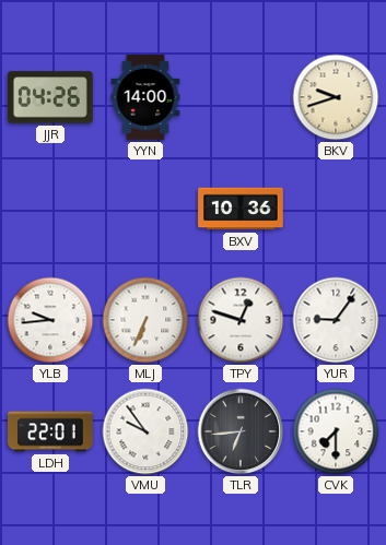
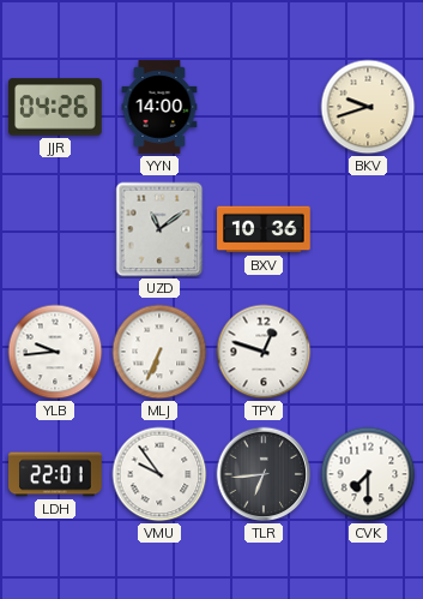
UZD: none -> 11:09 (159, 229)
YUR: 9:06 -> none (336, 320)
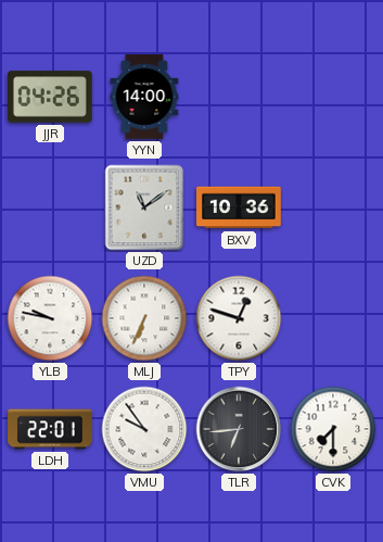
BKV: 9:42 -> none (368, 107)
YLB: 9:44 -> 9:47 (50, 318)
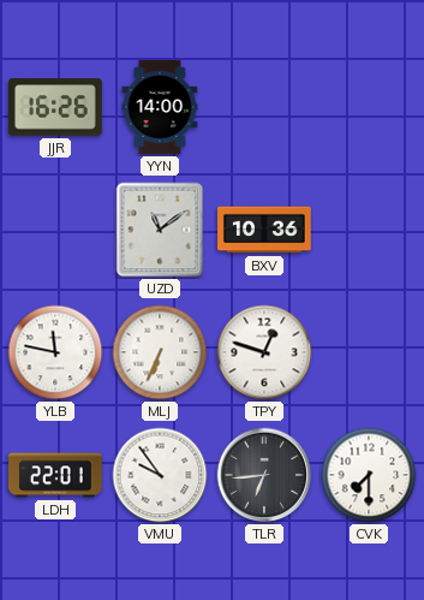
JJR: 04:26 -> 16:26 (55, 107)
YLB: 9:47 -> 11:47 (55, 352)
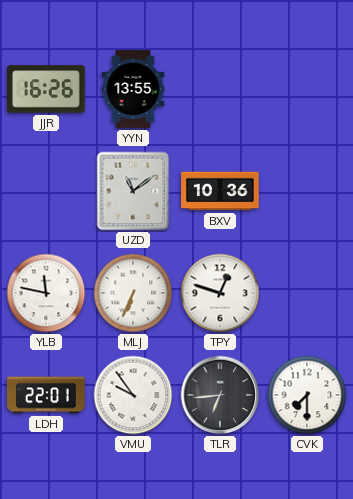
YYN: 14:00 -> 13:55 (133, 89)
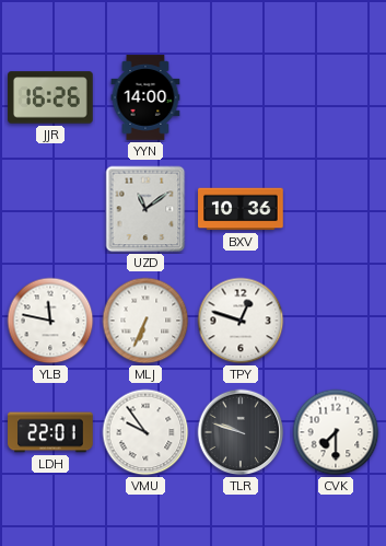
YYN: 13:55 -> 14:00 (145, 97)
TLR: 6:44 -> 9:48 (241, 432)
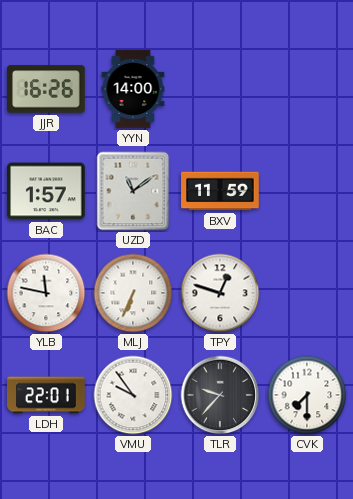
BAC: none -> 1:57 (46, 191)
BXV: 10:36 -> 11:59 (220, 191)
TLR: 9:48 -> 9:37 (220, 395)
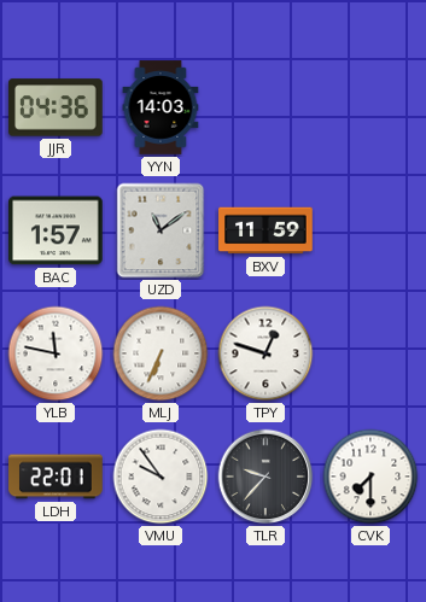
JJR: 16:26 -> 04:36 (56, 107)
YYN: 14:00 -> 14:03 (161, 107)
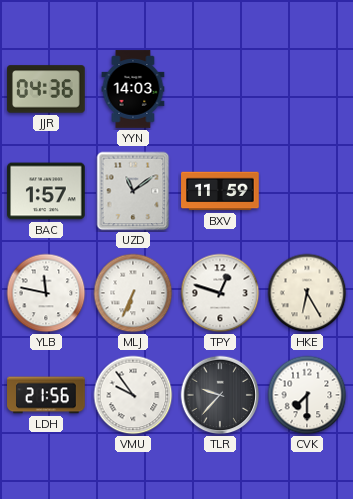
HKE: none -> 6:25 (307, 293)
LDH: 22:01 -> 21:56 (46, 395)
